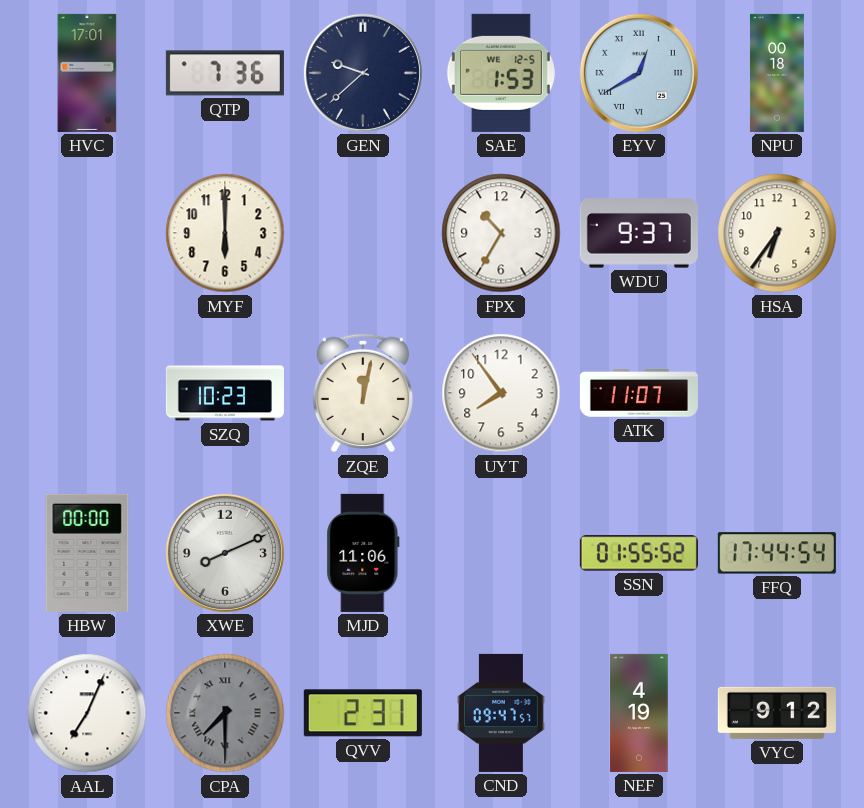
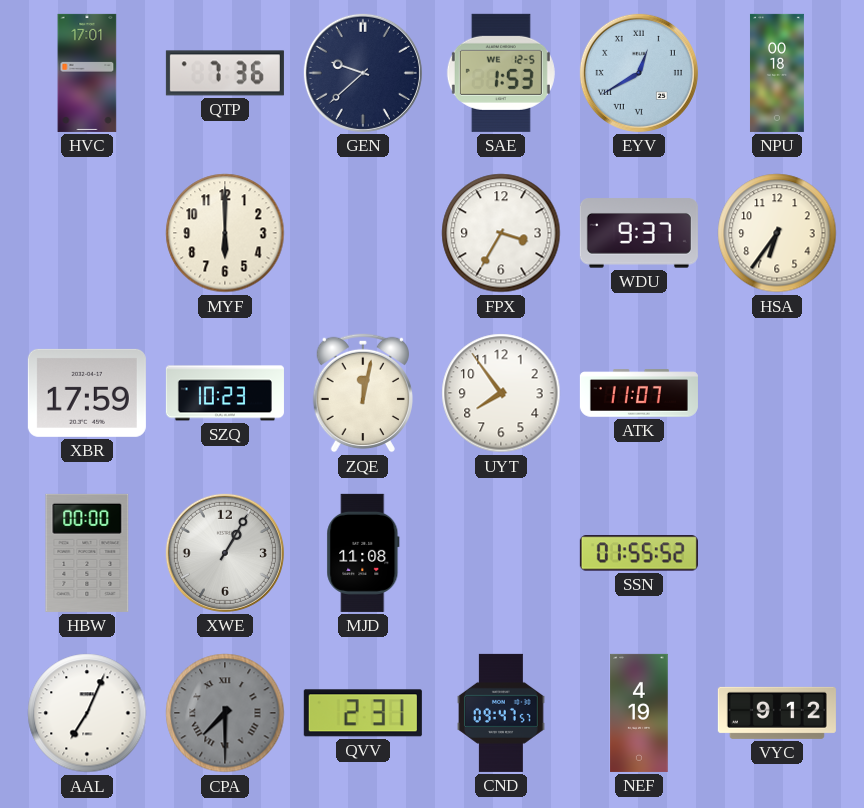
FPX: 10:35 -> 3:35 (501, 233)
XBR: none -> 17:59 (87, 393)
XWE: 8:11 -> 1:05 (225, 553)
MJD: 11:06 -> 11:08 (363, 553)
FFQ: 17:44 -> none (777, 553)
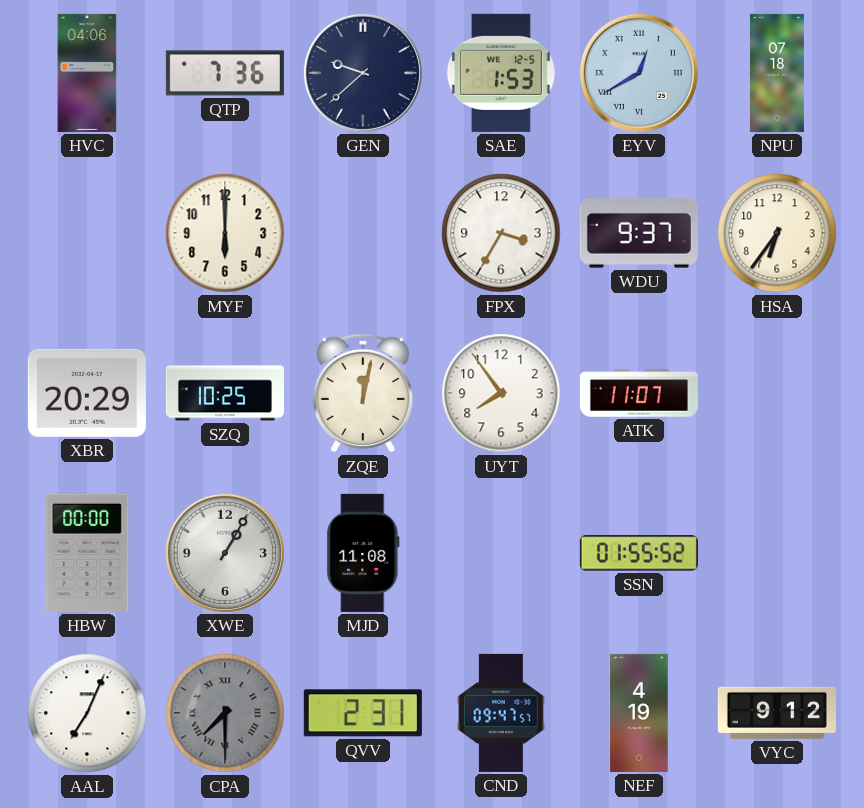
HVC: 17:01 -> 04:06 (87, 73)
NPU: 00:18 -> 07:18 (777, 73)
XBR: 17:59 -> 20:29 (87, 393)
SZQ: 10:23 -> 10:25 (225, 393)
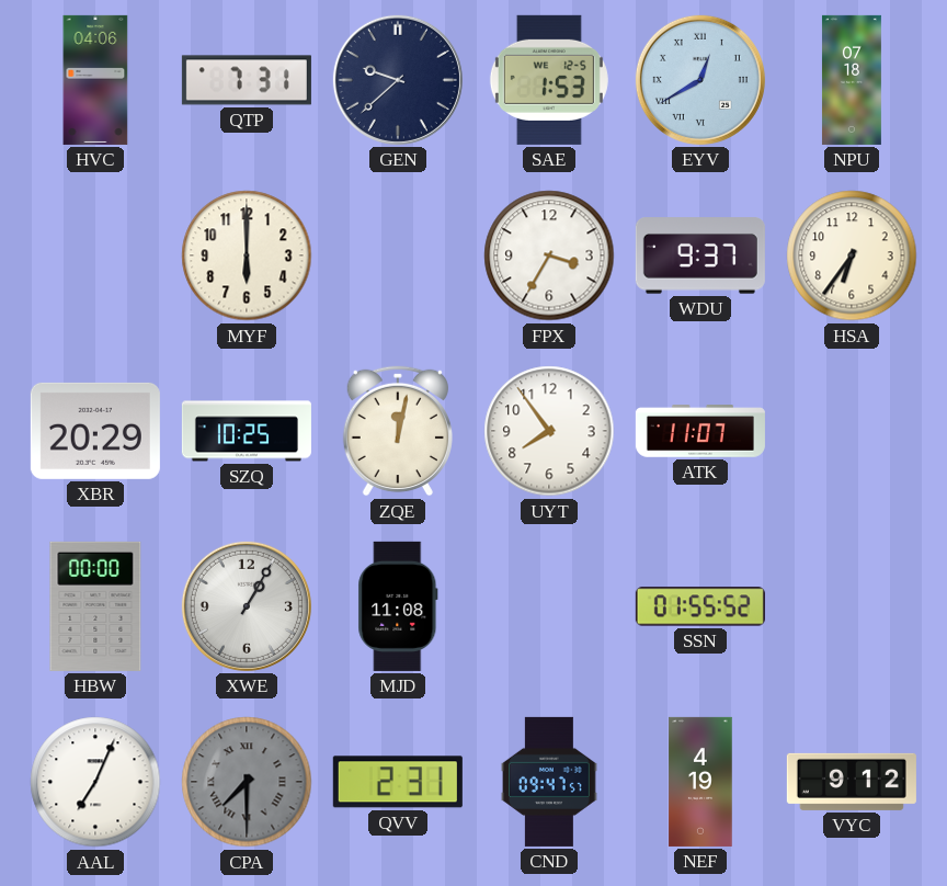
QTP: 7:36 -> 7:31 (247, 80)
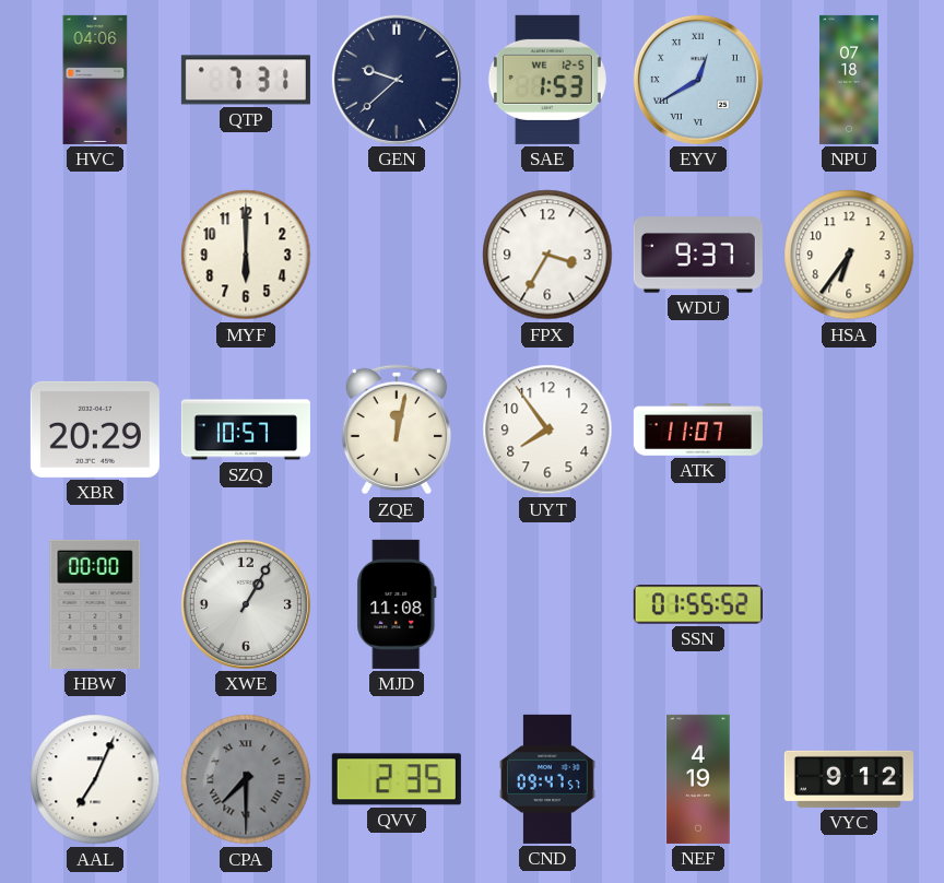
SZQ: 10:25 -> 10:57 (246, 429)
QVV: 2:31 -> 2:35 (397, 779)
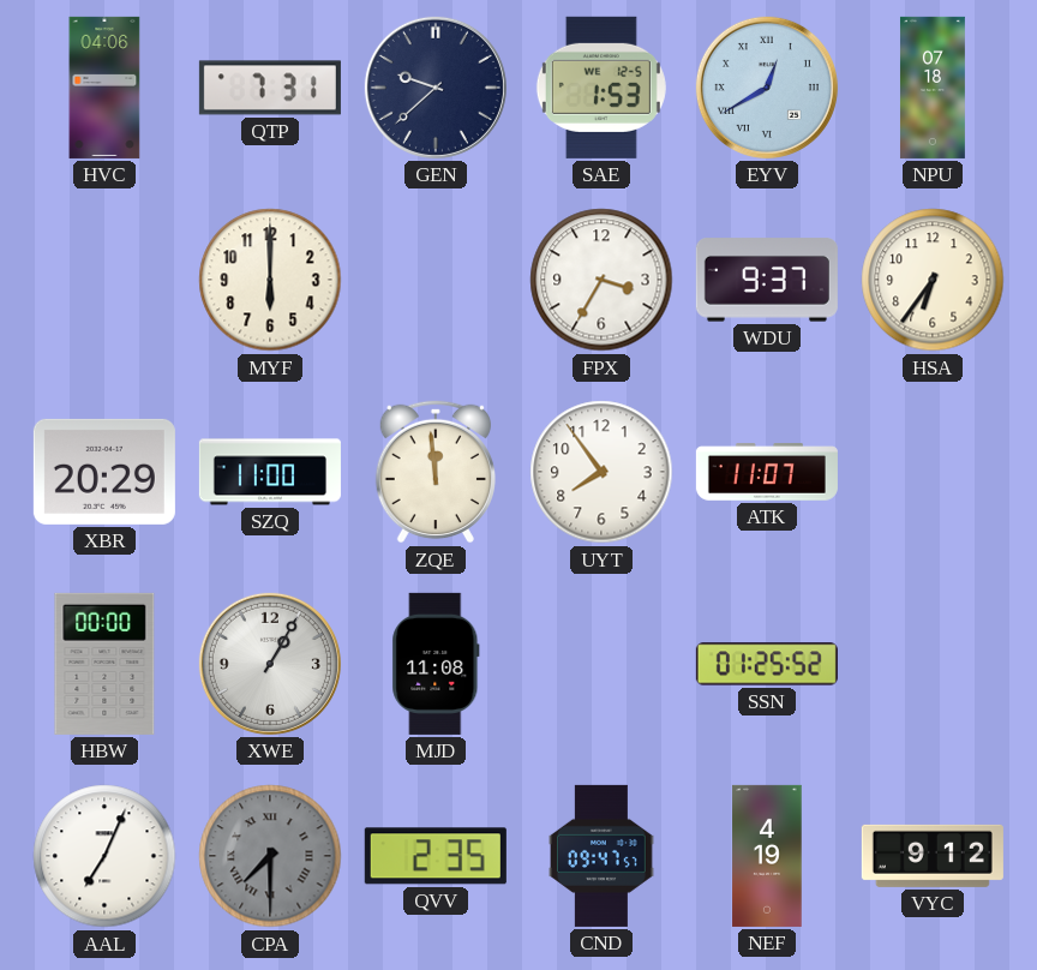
SZQ: 10:57 -> 11:00 (270, 472)
ZQE: 12:02 -> 11:59 (436, 472)
SSN: 01:55 -> 01:25 (767, 664)
